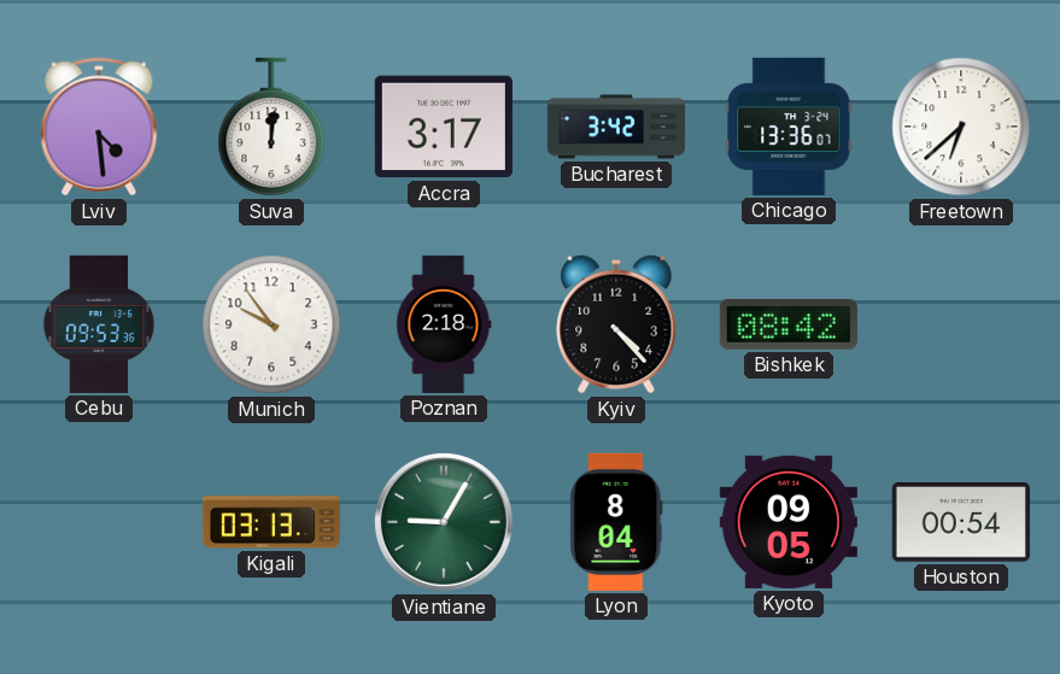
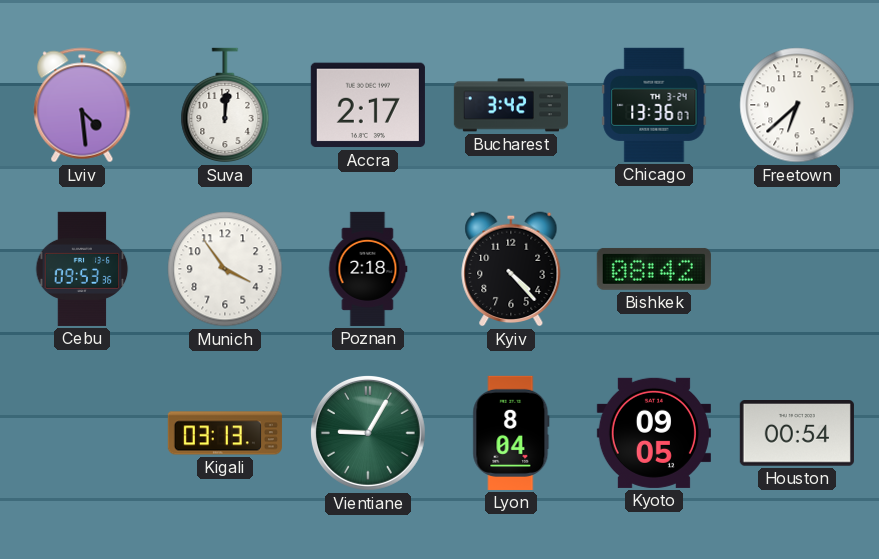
Accra: 3:17 -> 2:17 (368, 105)
Munich: 9:54 -> 3:54 (225, 269)
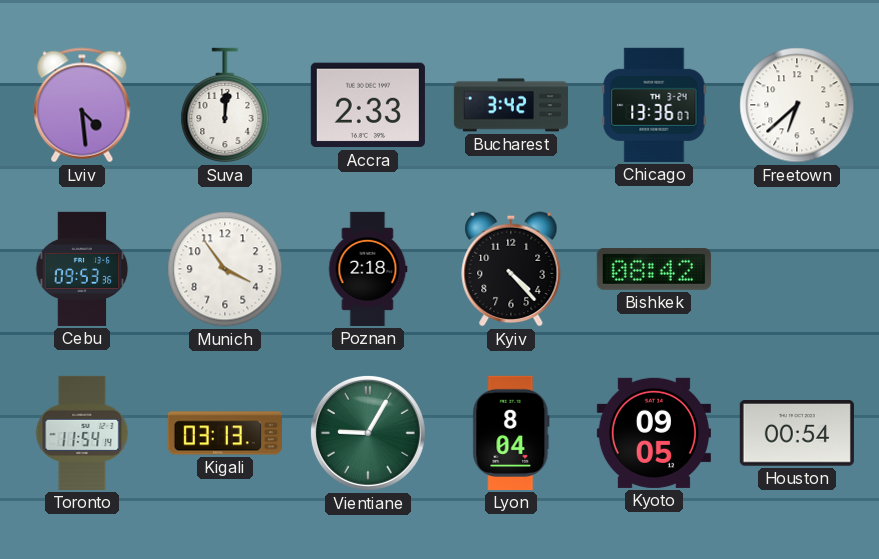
Accra: 2:17 -> 2:33 (368, 105)
Toronto: none -> 11:54 (82, 433)
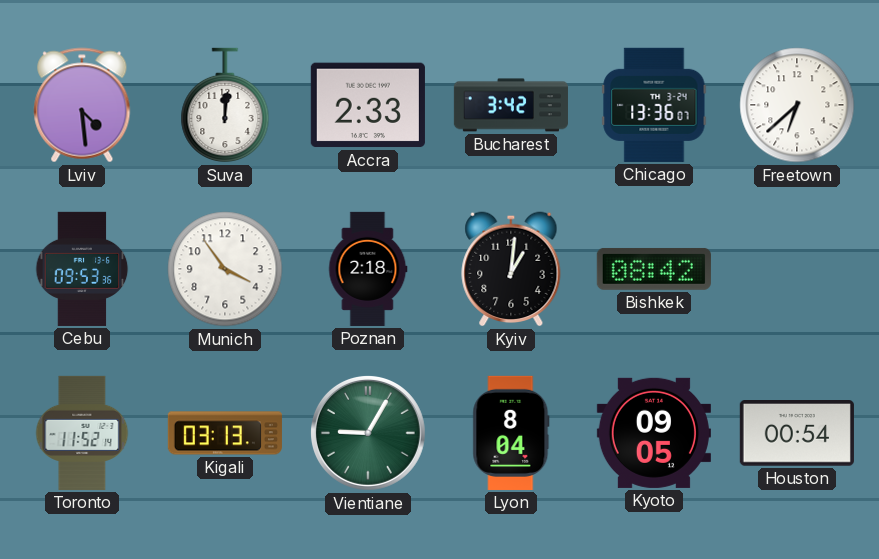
Kyiv: 4:23 -> 1:01 (511, 269)
Toronto: 11:54 -> 11:52 (82, 433)
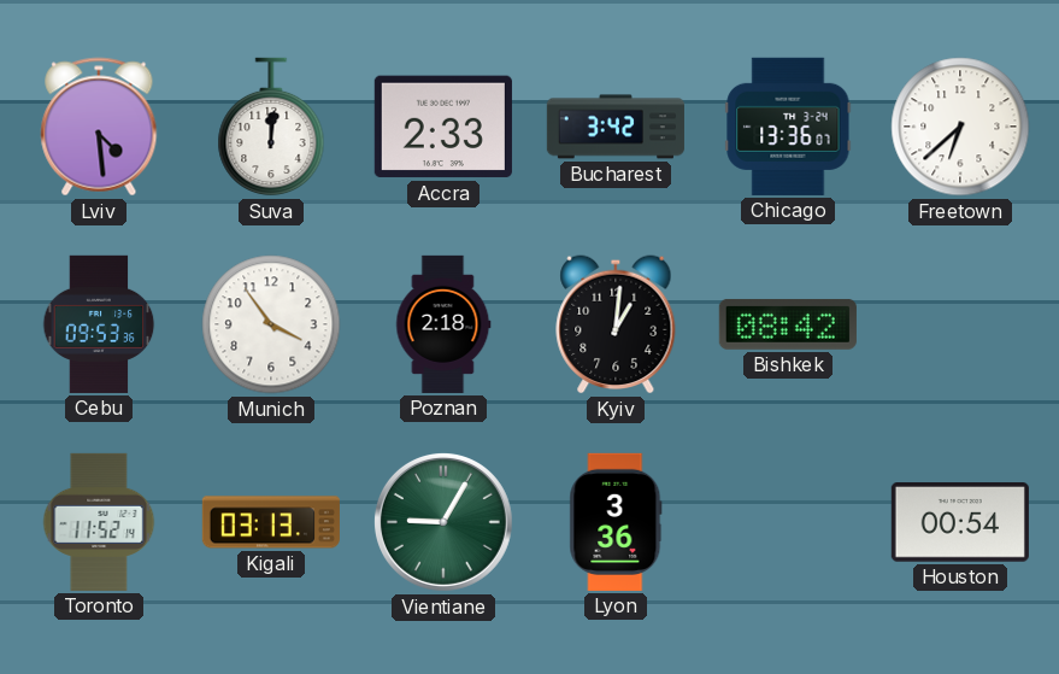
Lyon: 8:04 -> 3:36 (616, 522)
Kyoto: 09:05 -> none (654, 433)
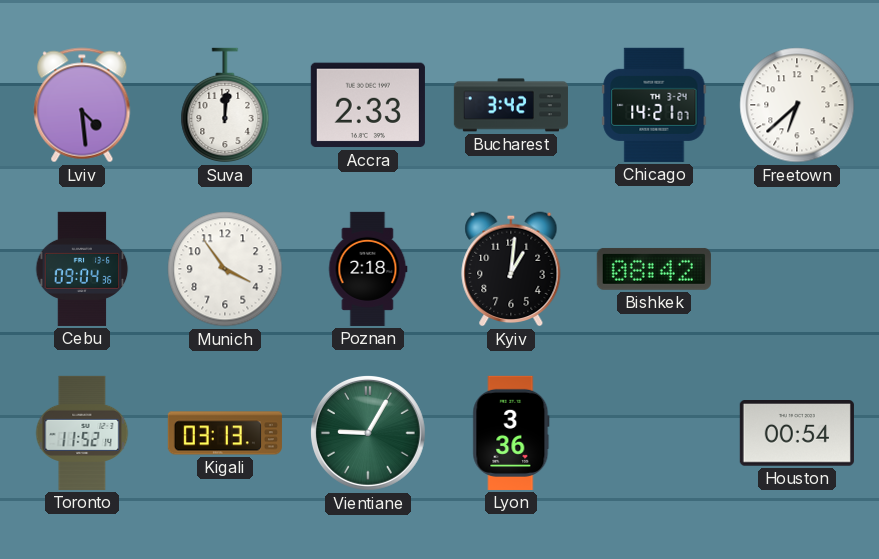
Chicago: 13:36 -> 14:21 (654, 105)
Cebu: 09:53 -> 09:04 (82, 269)
